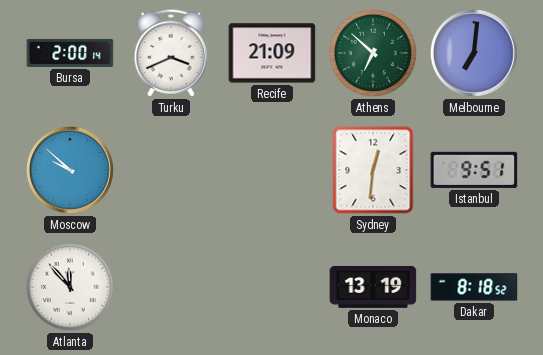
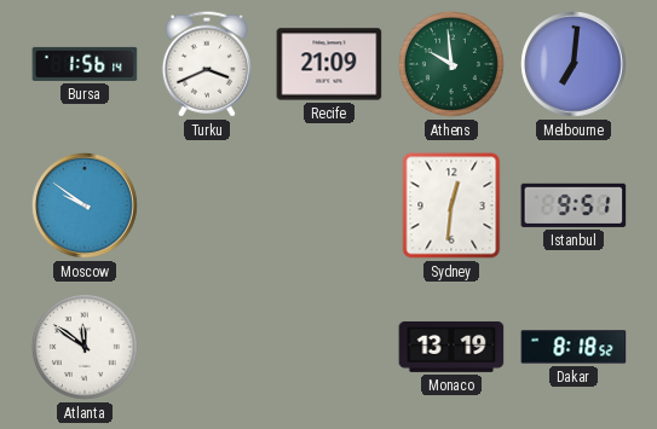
Bursa: 2:00 -> 1:56 (85, 64)
Athens: 6:52 -> 9:59 (451, 64)
Moscow: 9:52 -> 9:51 (85, 205)
Atlanta: 11:53 -> 11:51 (85, 347)
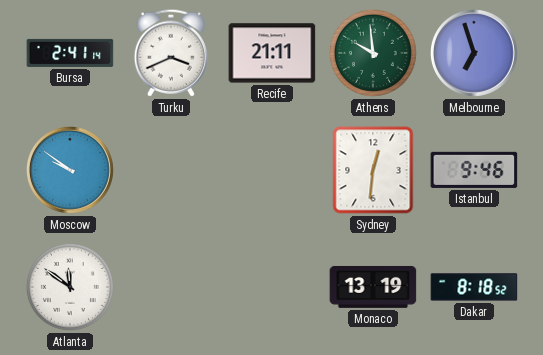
Bursa: 1:56 -> 2:41 (70, 53)
Recife: 21:09 -> 21:11 (272, 53)
Melbourne: 7:01 -> 6:57 (474, 53)
Istanbul: 9:51 -> 9:46 (474, 170)
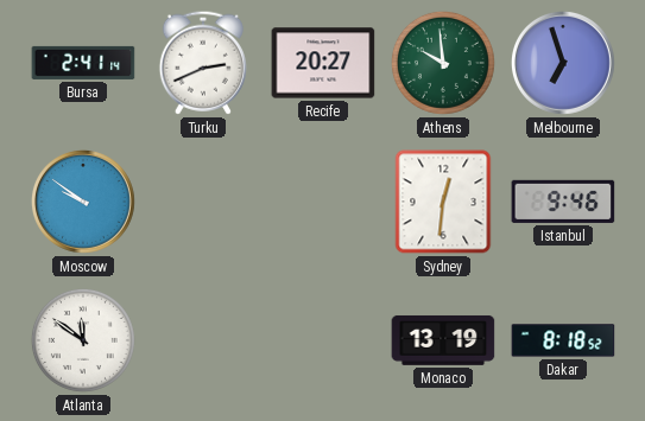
Turku: 3:41 -> 2:41 (203, 63)
Recife: 21:11 -> 20:27 (323, 63)
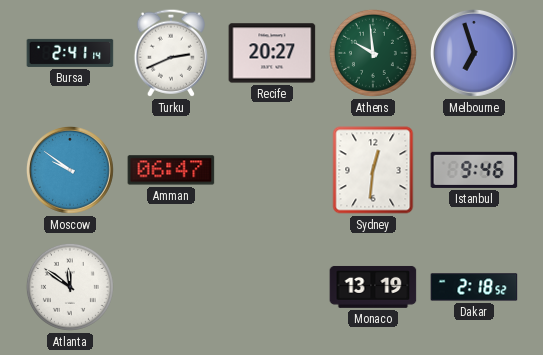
Amman: none -> 06:47 (171, 170)
Dakar: 8:18 -> 2:18 (474, 287)
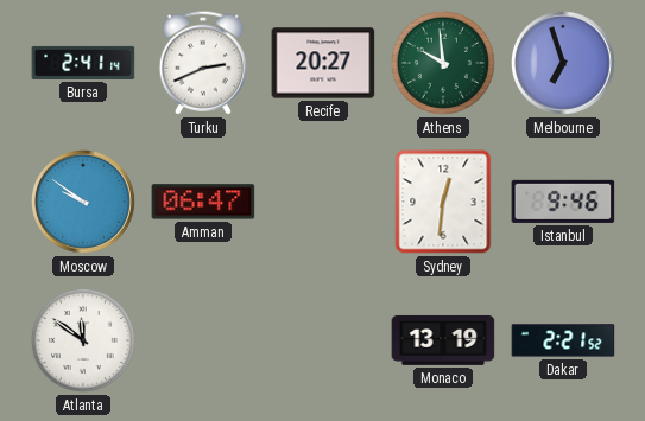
Dakar: 2:18 -> 2:21 (563, 340)
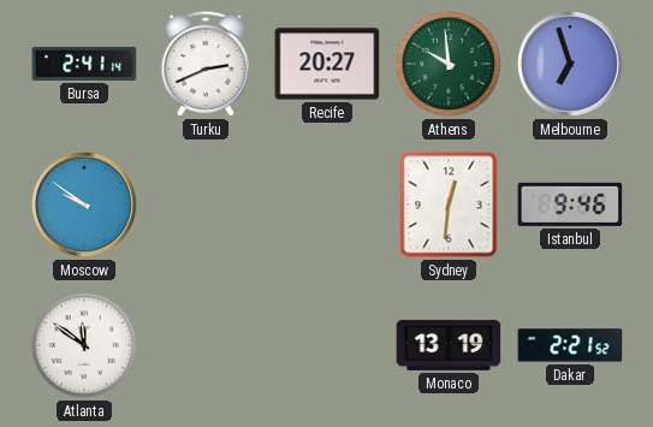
Amman: 06:47 -> none (203, 202)
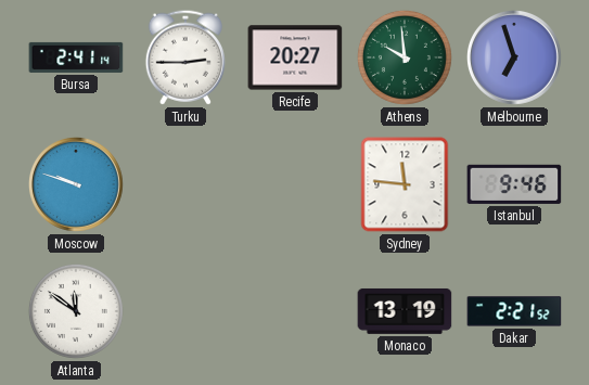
Turku: 2:41 -> 2:45 (185, 57)
Moscow: 9:51 -> 9:48 (76, 184)
Sydney: 12:31 -> 11:46 (405, 184)
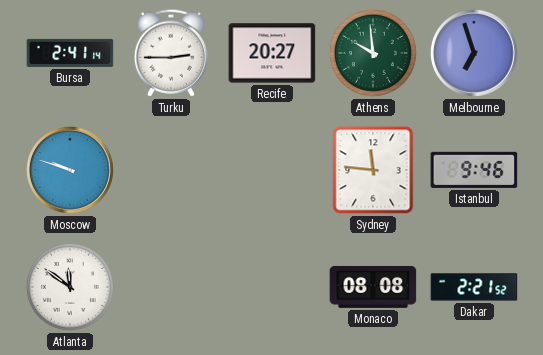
Monaco: 13:19 -> 08:08 (373, 287)
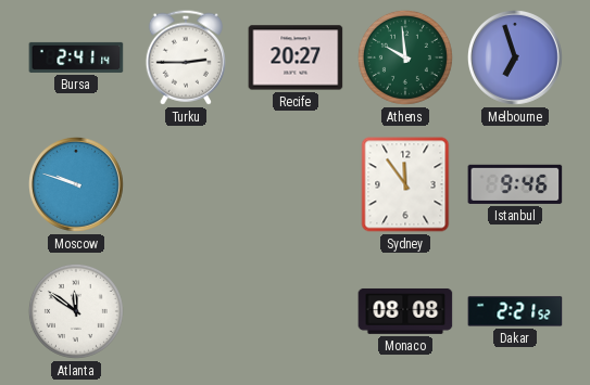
Sydney: 11:46 -> 11:54 (405, 184)
